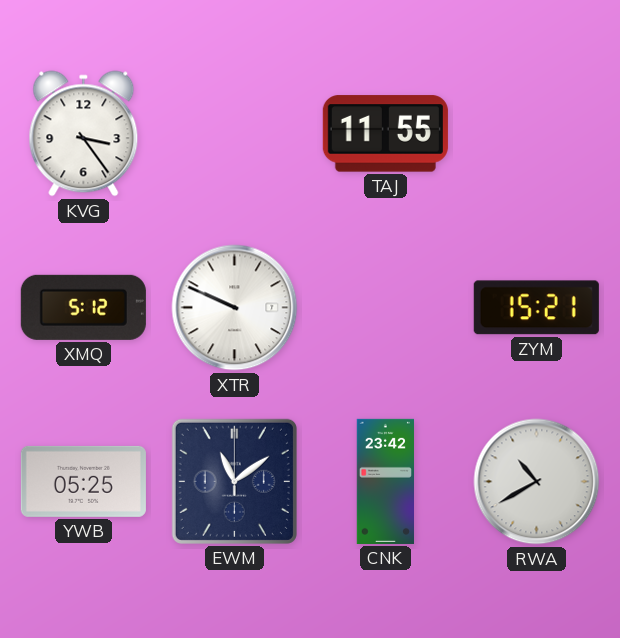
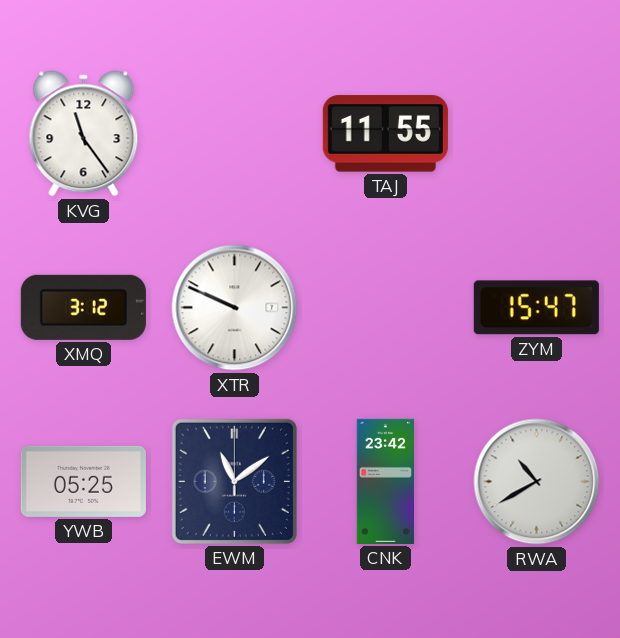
KVG: 3:24 -> 11:24 (84, 134)
XMQ: 5:12 -> 3:12 (83, 307)
ZYM: 15:21 -> 15:47 (536, 308)
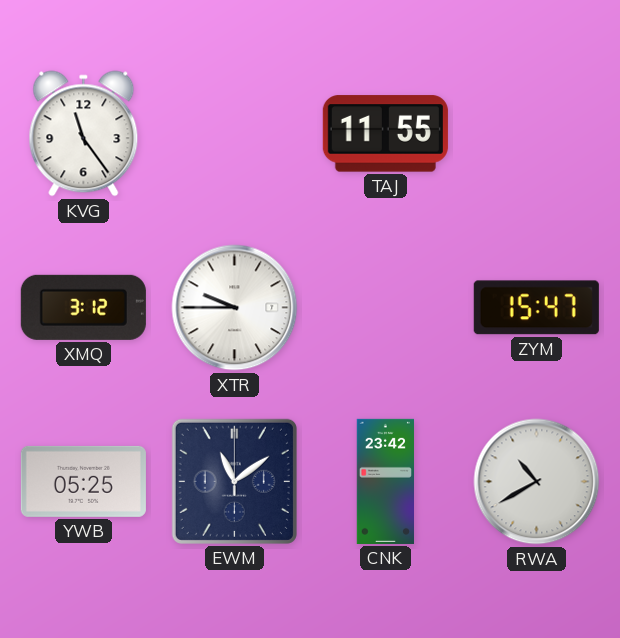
XTR: 9:49 -> 9:45 (235, 308)
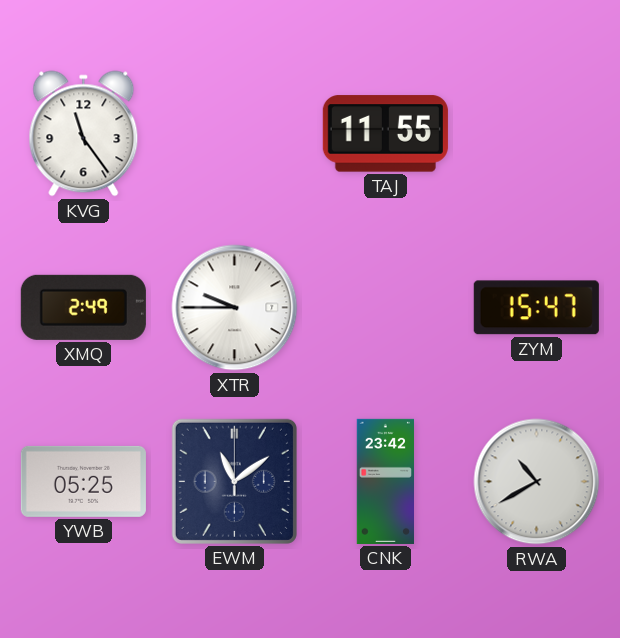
XMQ: 3:12 -> 2:49 (83, 307)
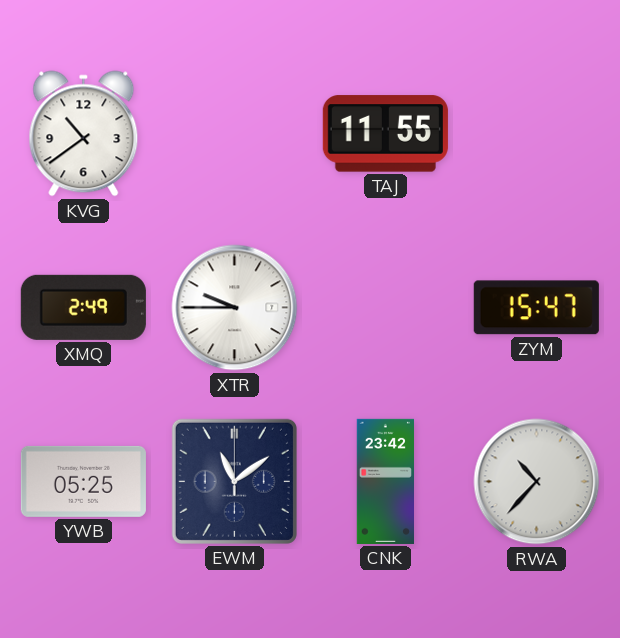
KVG: 11:24 -> 10:39 (84, 134)
RWA: 10:40 -> 10:37 (537, 482)
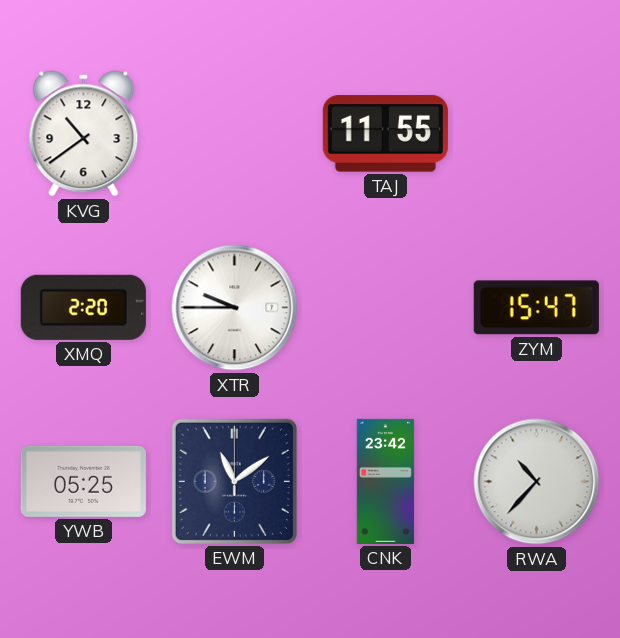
XMQ: 2:49 -> 2:20 (83, 307)
